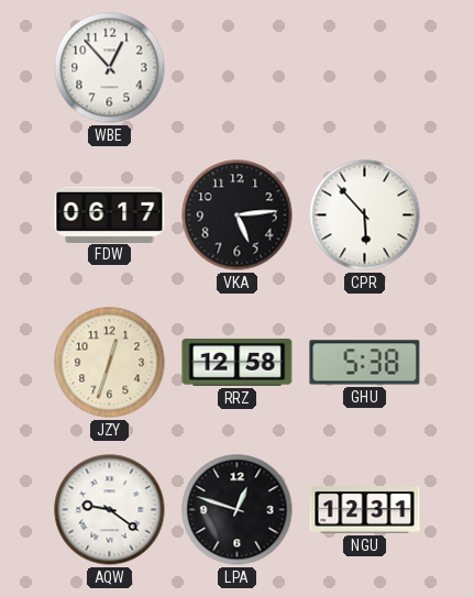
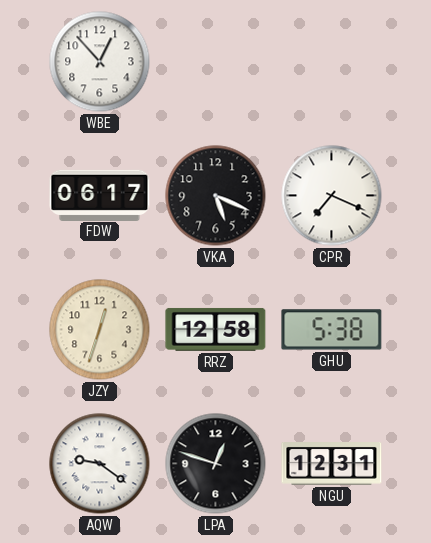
VKA: 5:14 -> 5:19 (216, 196)
CPR: 5:53 -> 7:19 (332, 196)
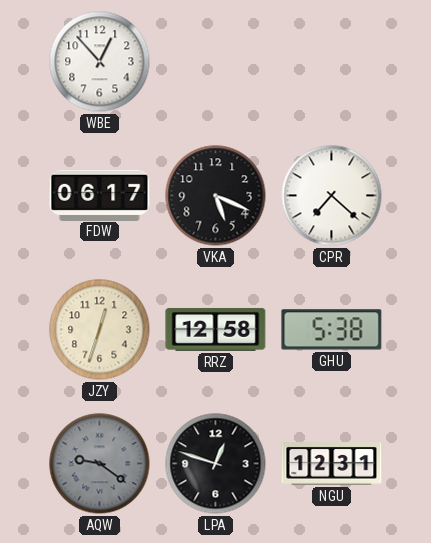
CPR: 7:19 -> 7:22 (332, 196)
AQW dial: white -> grey (100, 464)
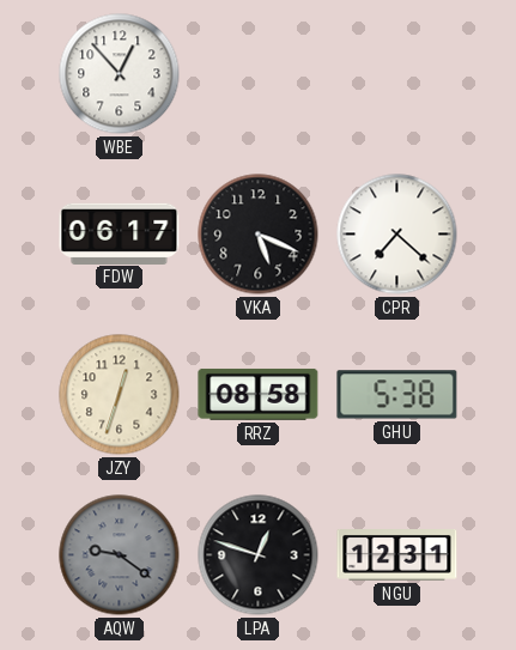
RRZ: 12:58 -> 08:58 (259, 394)
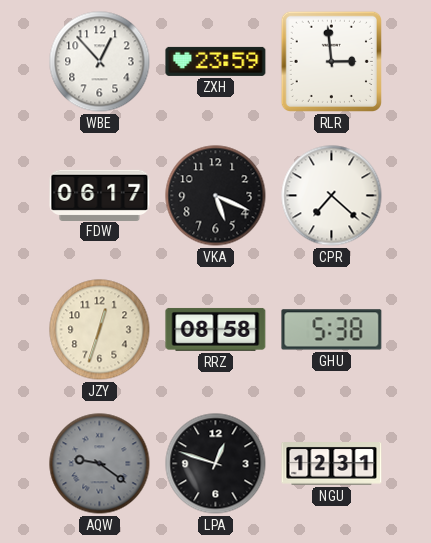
ZXH: none -> 23:59 (216, 61)
RLR: none -> 2:59 (331, 61)
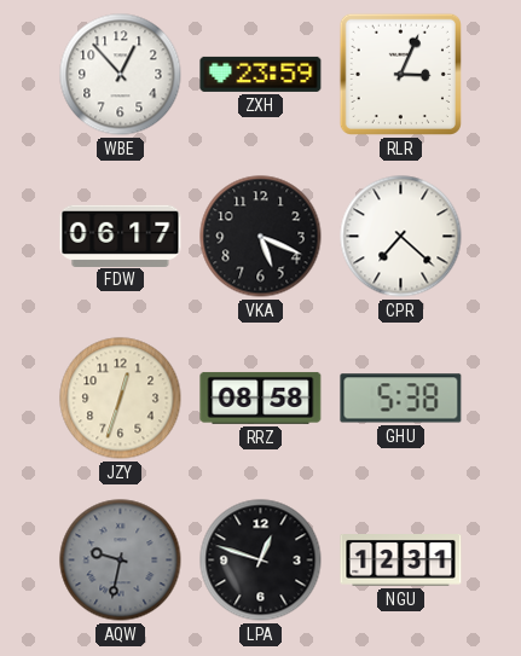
RLR: 2:59 -> 3:04 (400, 74)
AQW: 9:21 -> 9:32 (121, 561)
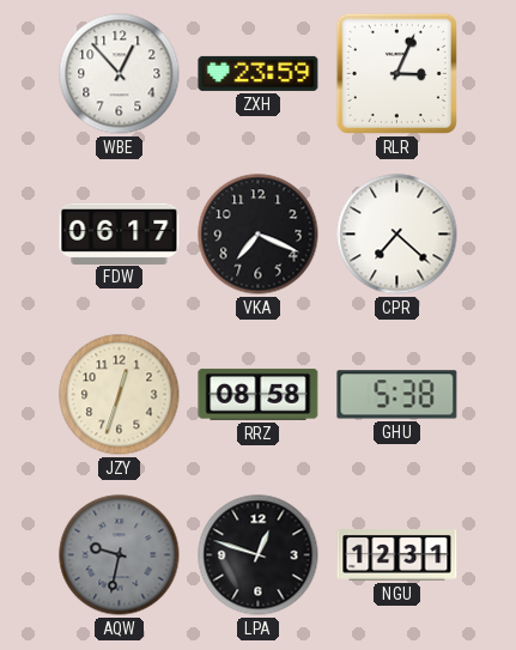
VKA: 5:19 -> 7:19 (259, 235)
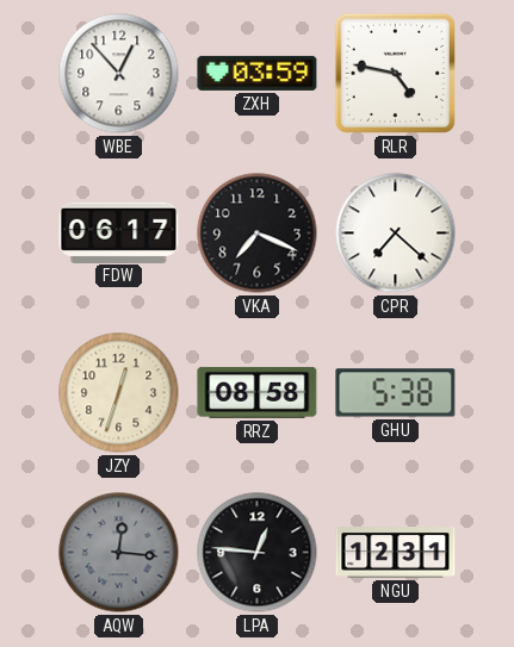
ZXH: 23:59 -> 03:59 (258, 73)
RLR: 3:04 -> 4:47 (395, 73)
AQW: 9:32 -> 12:16 (119, 553)
LPA: 12:48 -> 12:46 (258, 553)
